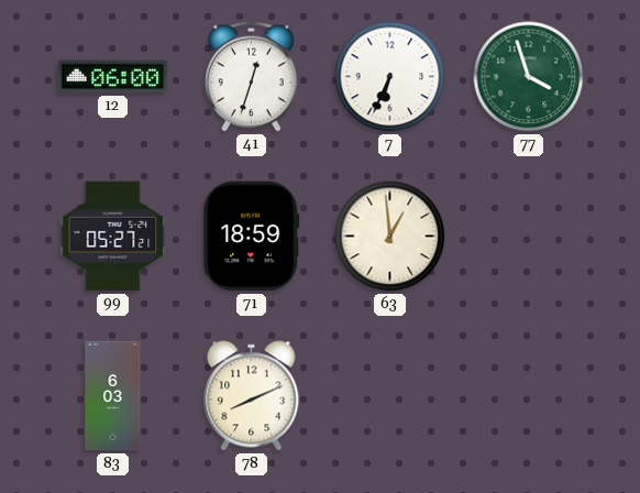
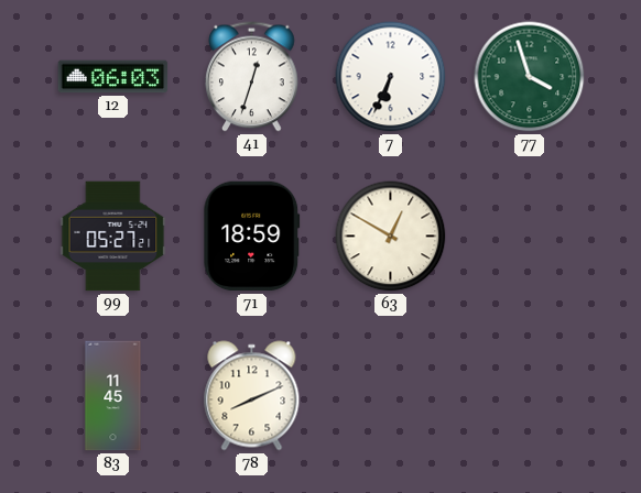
12: 06:00 -> 06:03 (113, 77)
63: 12:59 -> 12:50 (391, 237)
83: 6:03 -> 11:45 (113, 396)
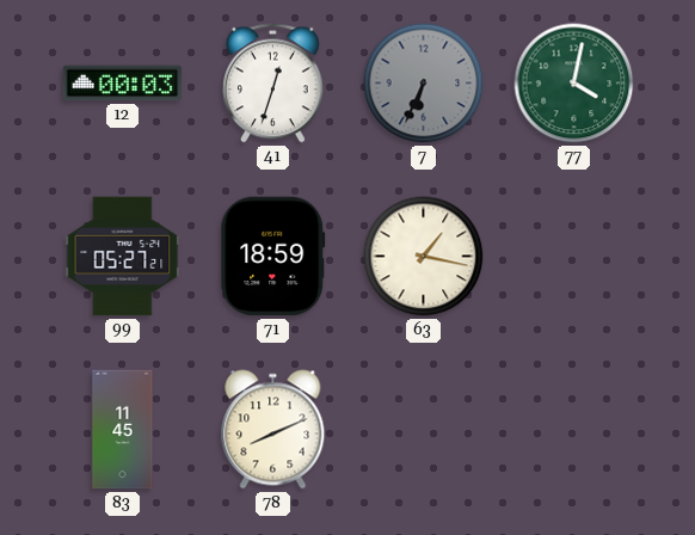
12: 06:03 -> 00:03 (123, 84)
7 dial: white -> grey (424, 84)
77: 3:57 -> 4:02 (574, 84)
63: 12:50 -> 1:17 (424, 257)
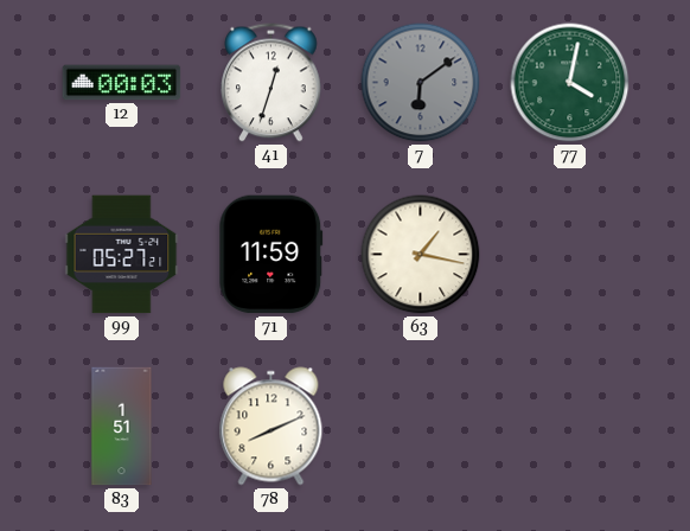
7: 6:34 -> 6:09 (421, 83)
71: 18:59 -> 11:59 (271, 255)
83: 11:45 -> 1:51 (122, 427)
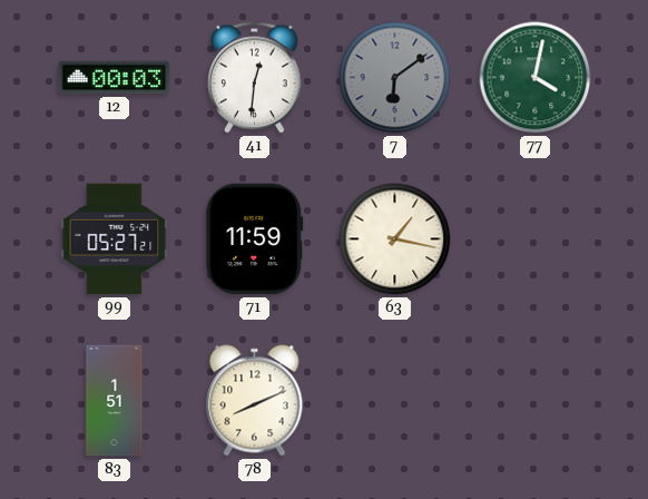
41: 12:33 -> 12:31 (255, 78)
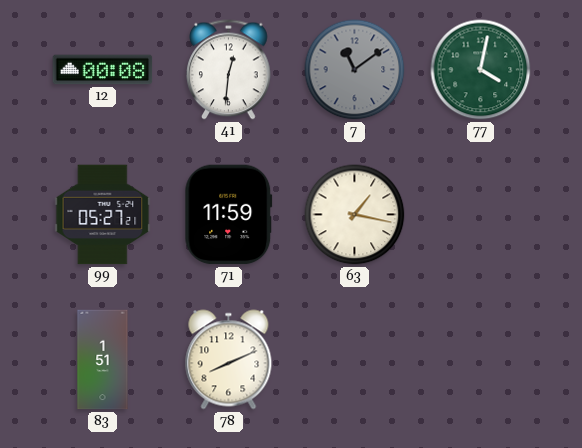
12: 00:03 -> 00:08 (103, 70)
7: 6:09 -> 11:09 (355, 70)
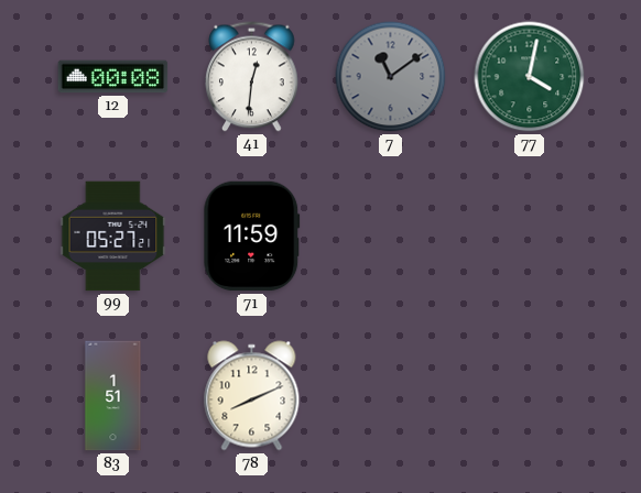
63: 1:17 -> none (355, 215)
